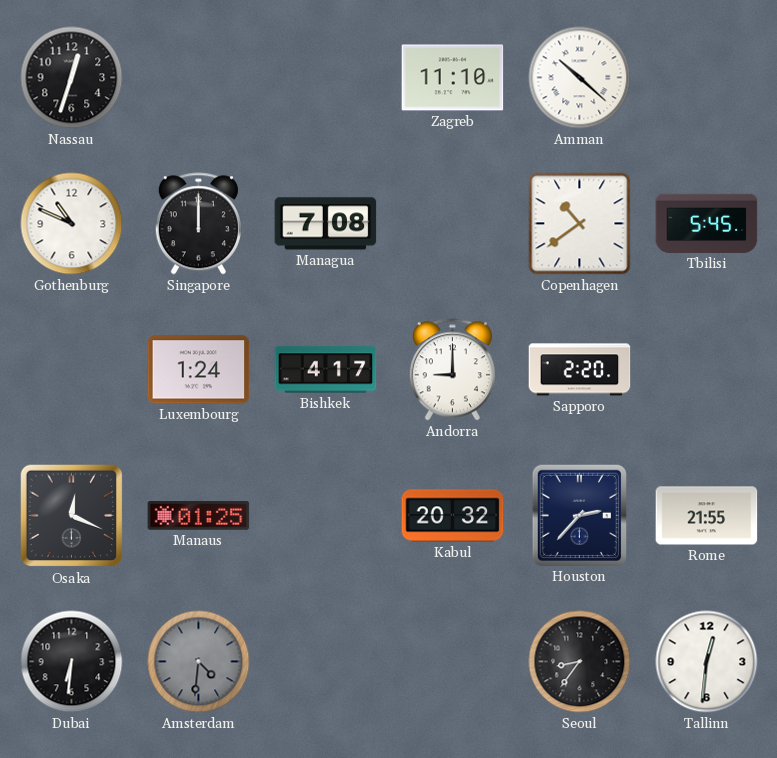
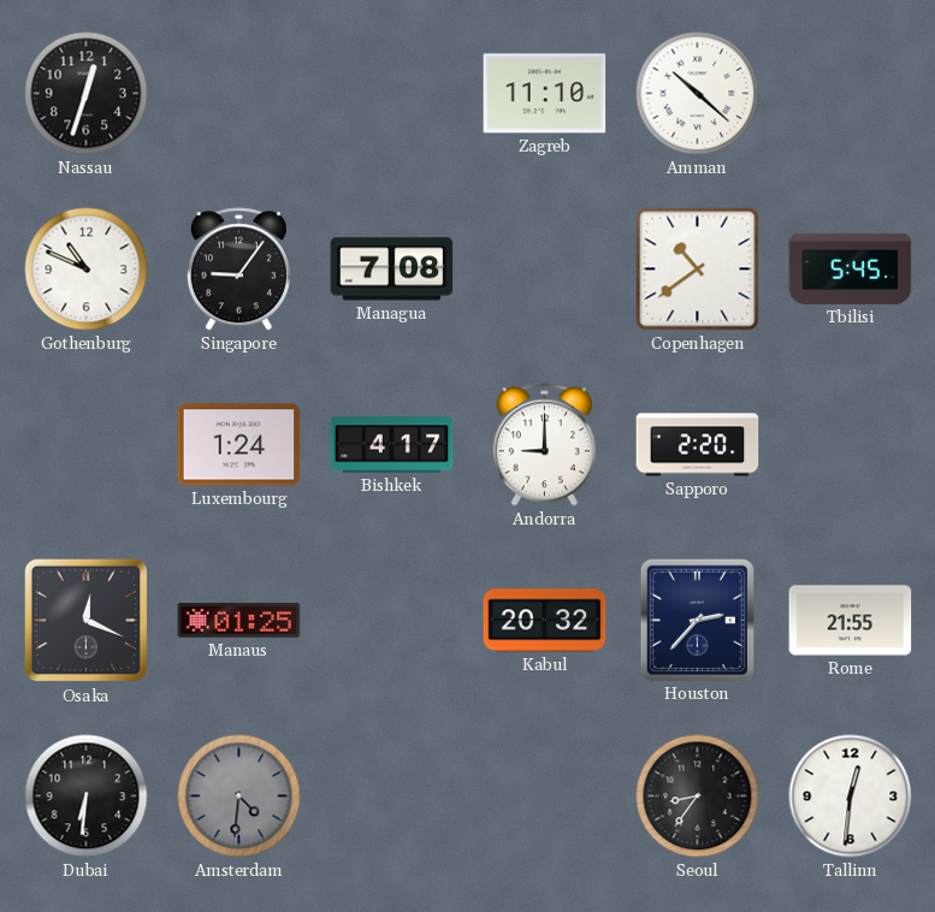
Singapore: 12:00 -> 9:06 (238, 270)
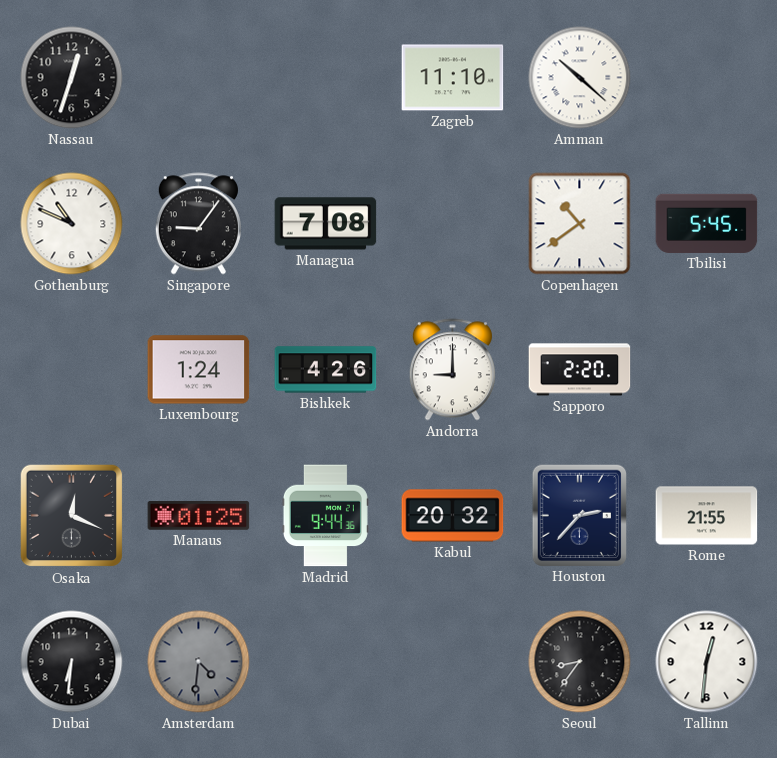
Bishkek: 4:17 -> 4:26 (326, 370)
Madrid: none -> 9:44 (325, 516)
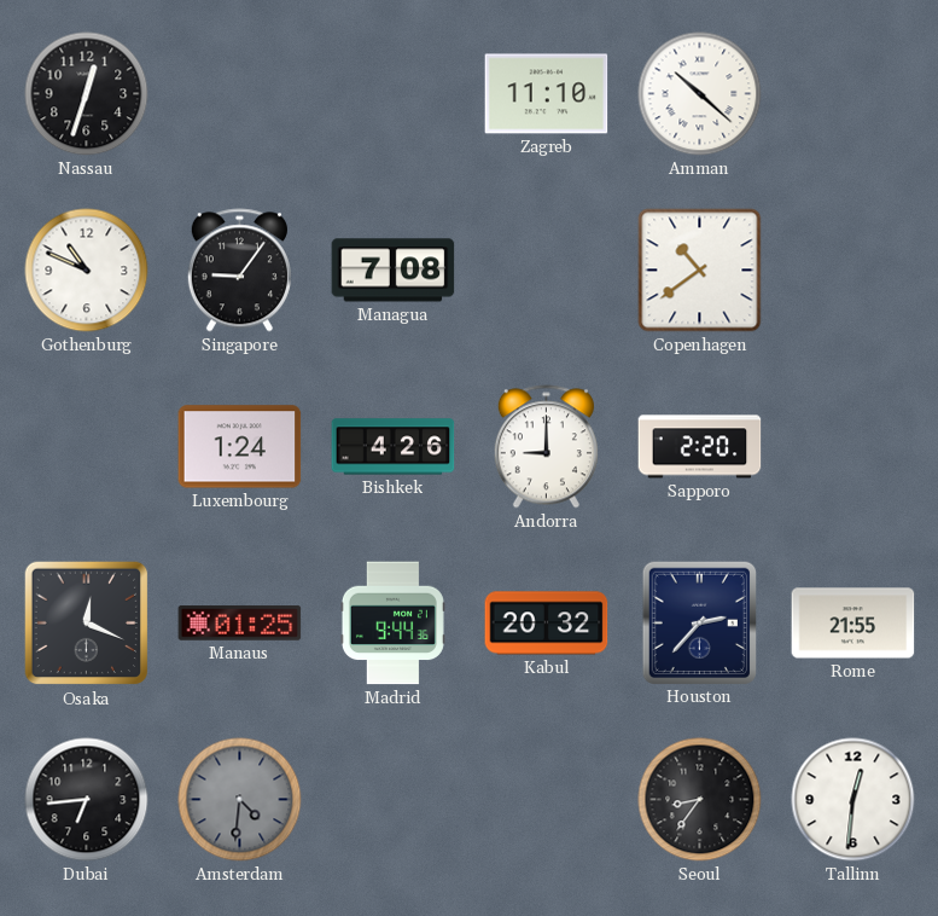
Tbilisi: 5:45 -> none (707, 223)
Dubai: 6:31 -> 6:44 (87, 800)
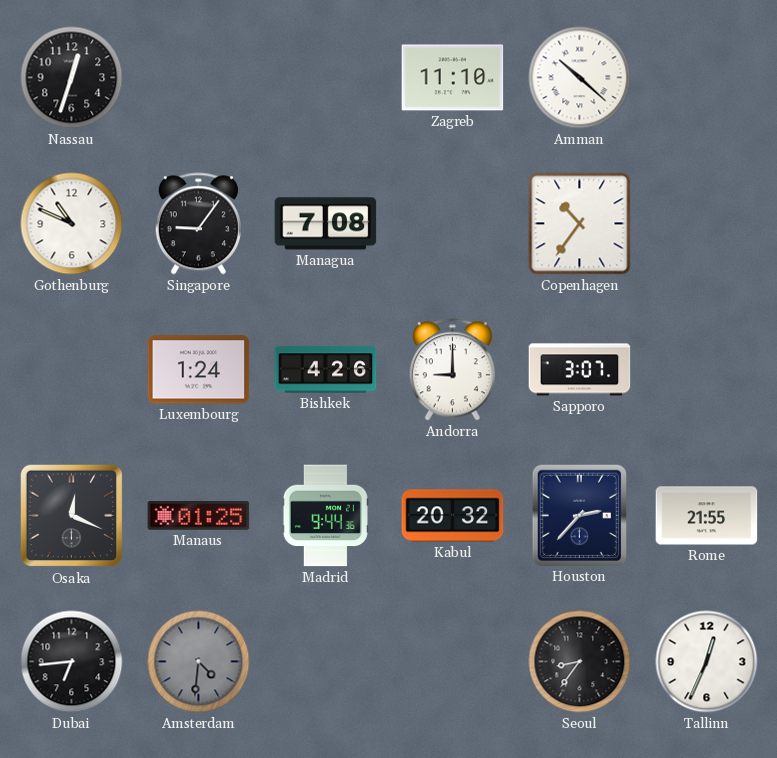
Copenhagen: 10:39 -> 10:36 (580, 224)
Sapporo: 2:20 -> 3:07 (580, 370)
Tallinn: 12:31 -> 12:34 (707, 662)
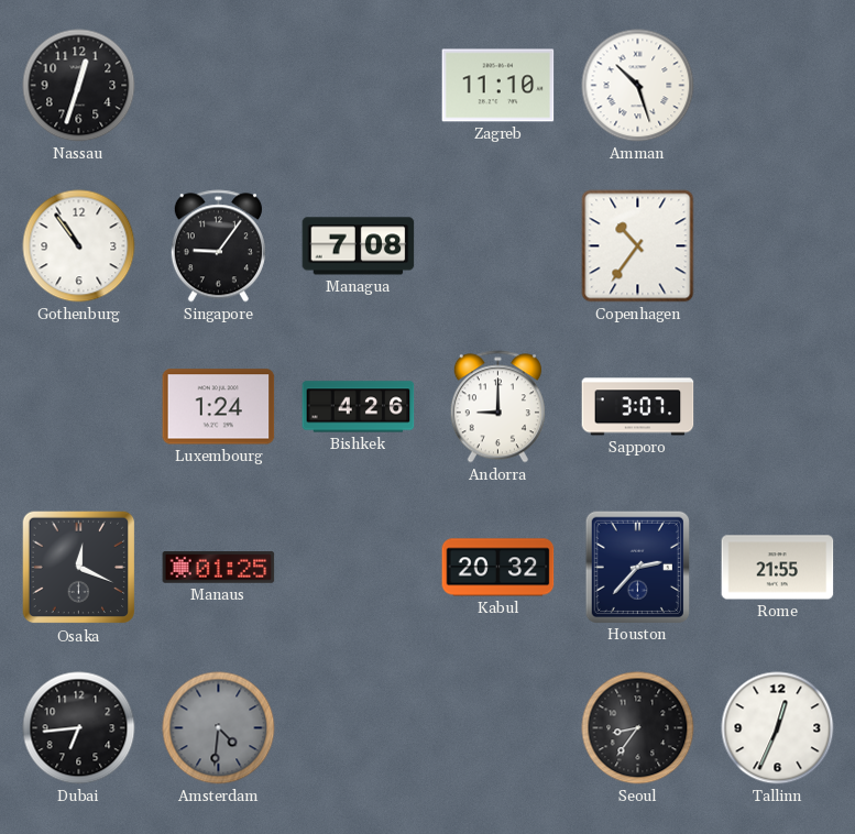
Amman: 10:22 -> 10:27 (638, 86)
Gothenburg: 10:49 -> 10:54 (79, 246)
Madrid: 9:44 -> none (325, 516)
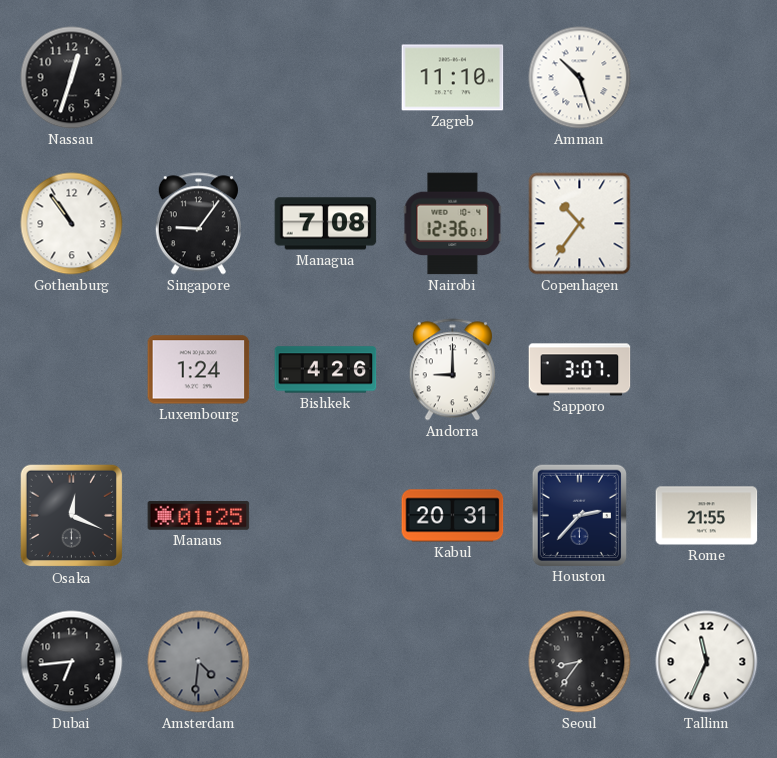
Nairobi: none -> 12:36 (453, 224)
Kabul: 20:32 -> 20:31 (453, 516)
Tallinn: 12:34 -> 11:34 (707, 662)
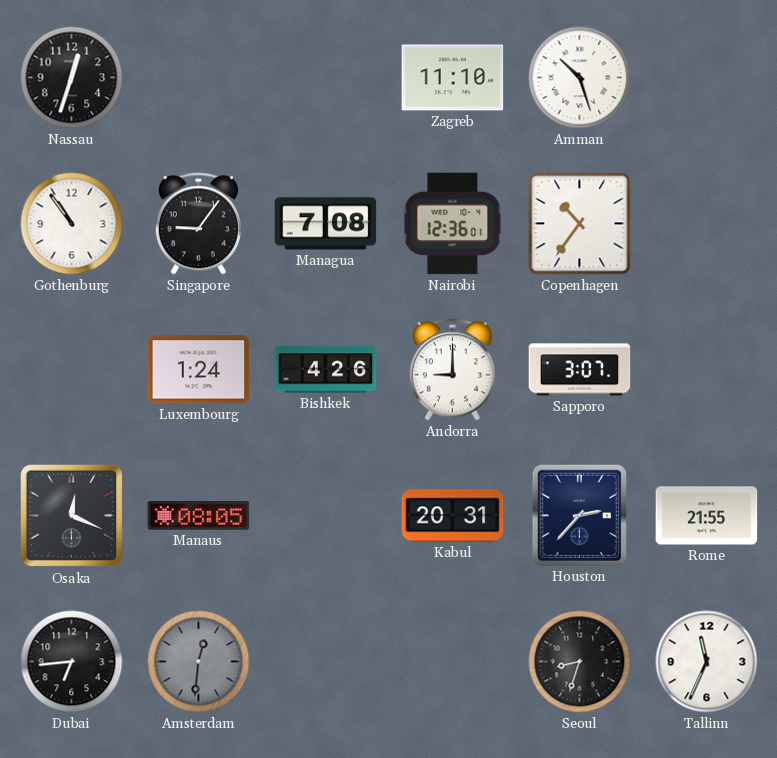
Manaus: 01:25 -> 08:05 (199, 516)
Amsterdam: 4:31 -> 12:31 (199, 662)
Seoul: 8:36 -> 8:33 (580, 662)
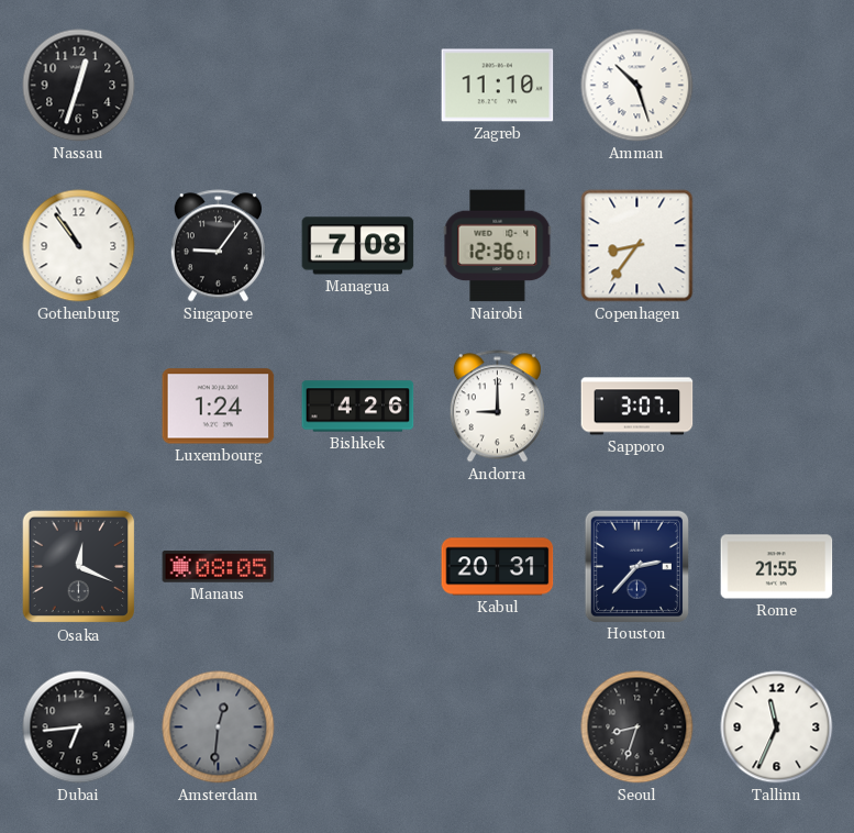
Copenhagen: 10:36 -> 8:36 (637, 246)
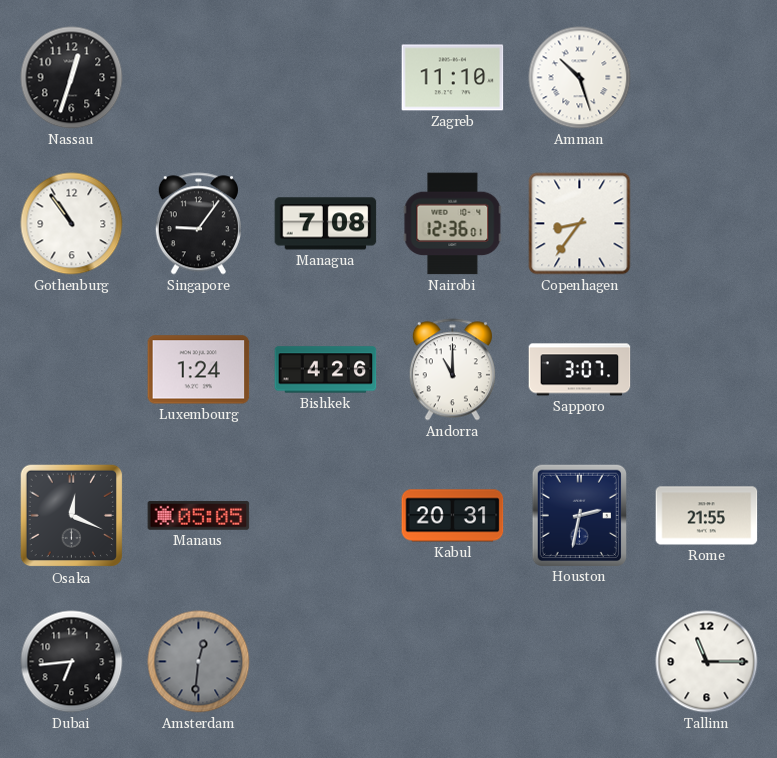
Andorra: 9:00 -> 11:00 (452, 370)
Manaus: 08:05 -> 05:05 (199, 516)
Houston: 2:37 -> 2:32 (579, 515)
Seoul: 8:33 -> none (637, 728)
Tallinn: 11:34 -> 11:15 (707, 662)
